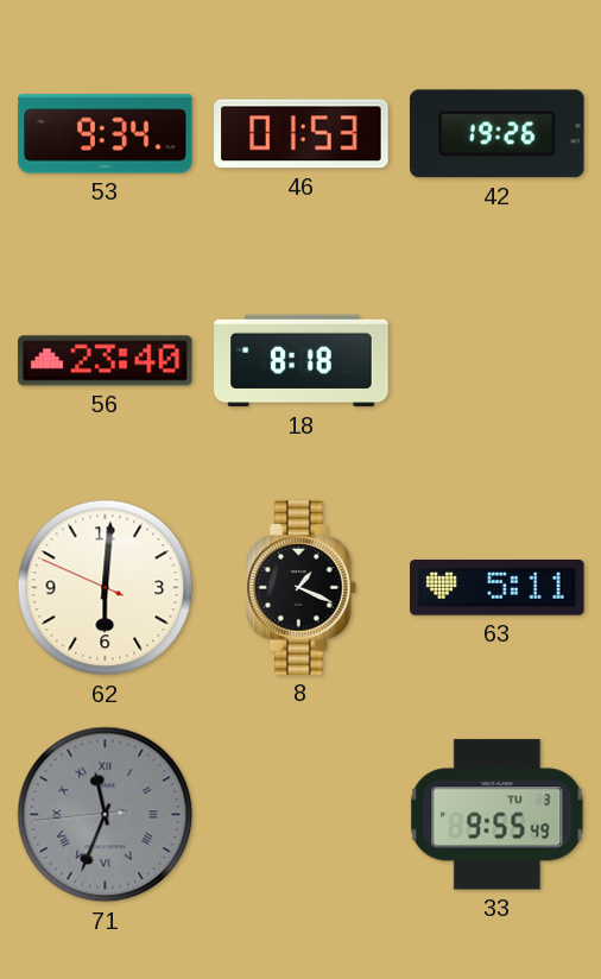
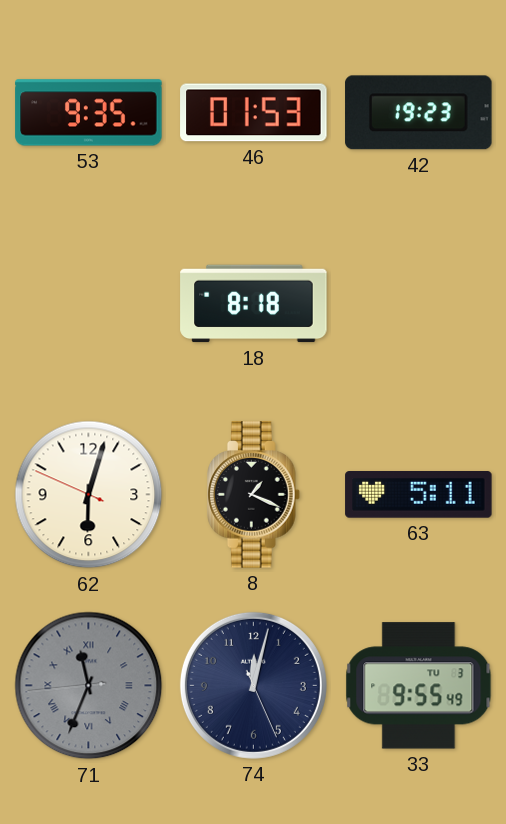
53: 9:34 -> 9:35 (89, 113)
42: 19:26 -> 19:23 (419, 113)
56: 23:40 -> none (106, 361)
62: 6:00 -> 6:02 (89, 495)
74: none -> 12:02 (253, 685)
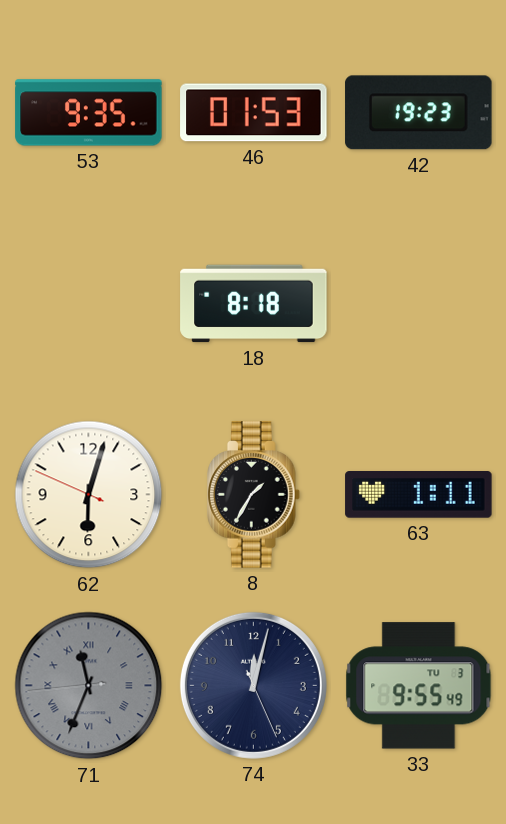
8: 1:19 -> 1:35 (254, 495)
63: 5:11 -> 1:11 (419, 495)
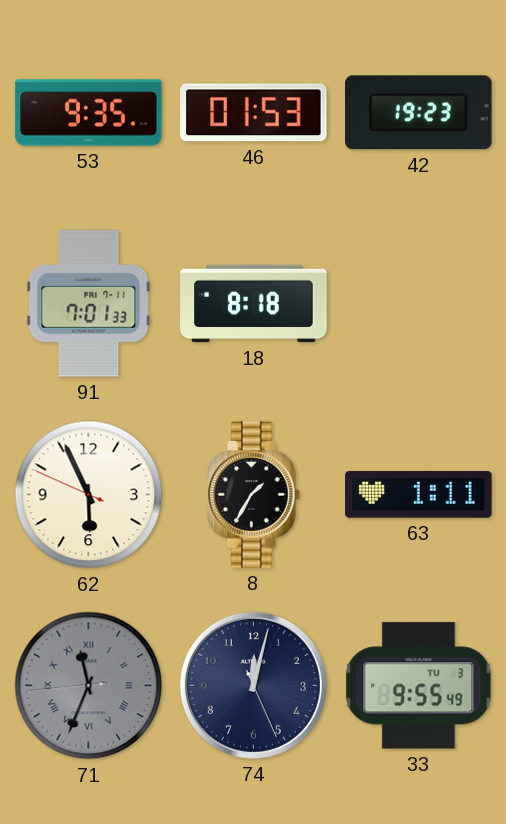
91: none -> 7:01 (89, 304)
62: 6:02 -> 5:55 (89, 495)
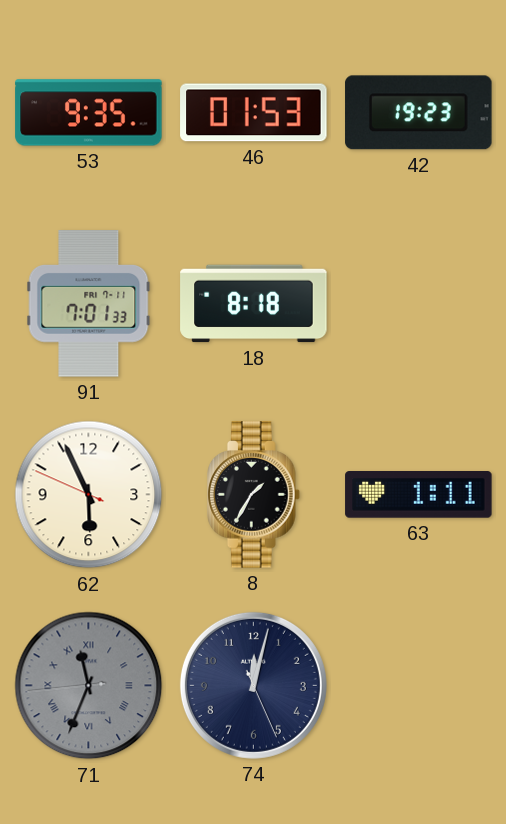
33: 9:55 -> none (419, 686)
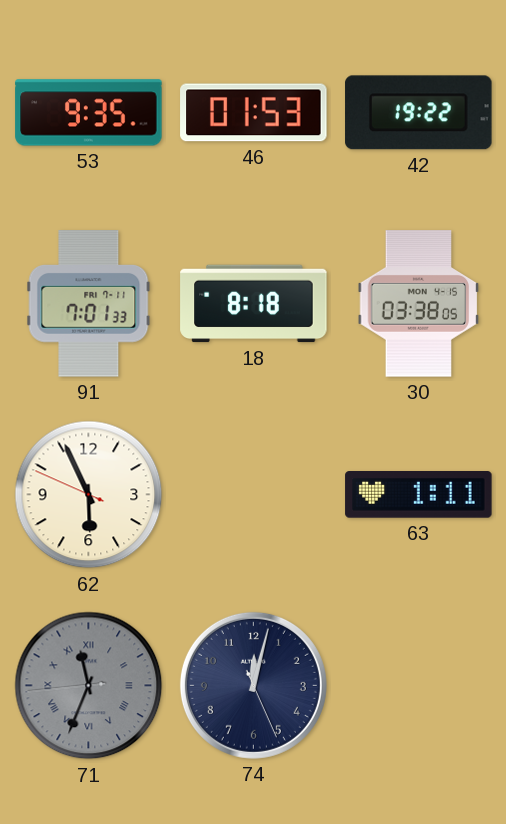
42: 19:23 -> 19:22 (419, 113)
30: none -> 03:38 (419, 304)
8: 1:35 -> none (254, 495)
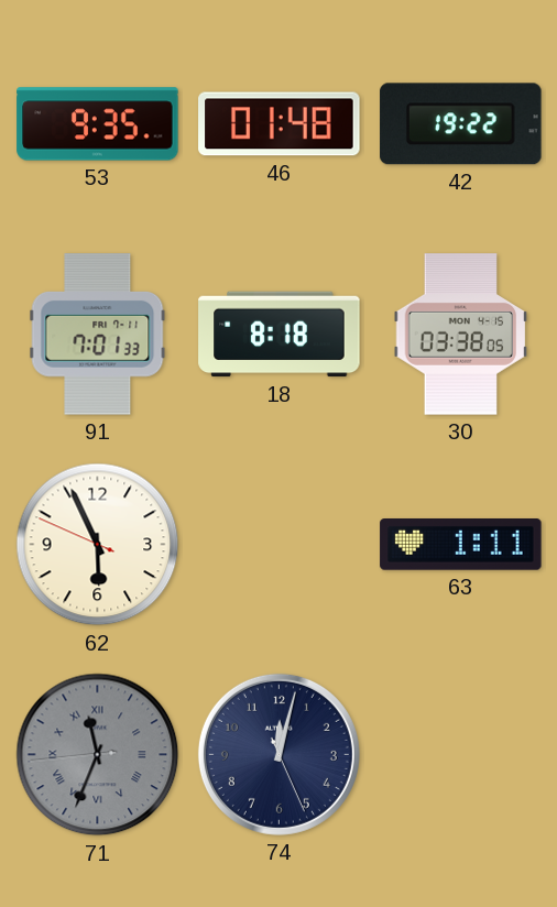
46: 01:53 -> 01:48 (280, 124)
